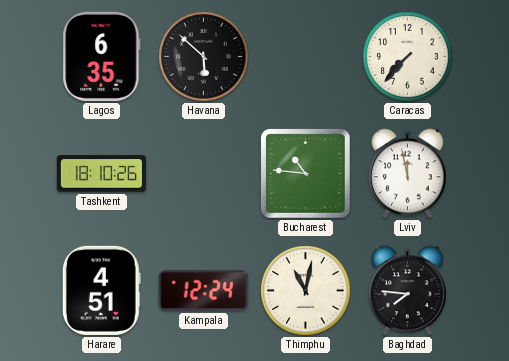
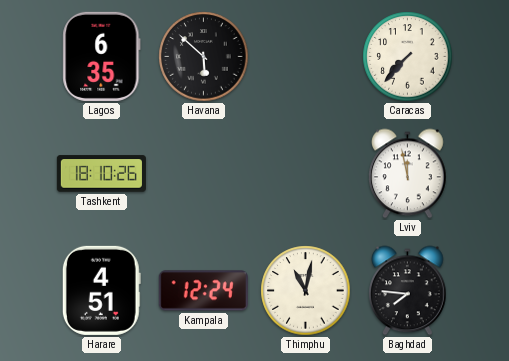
Bucharest: 10:46 -> none (306, 174)
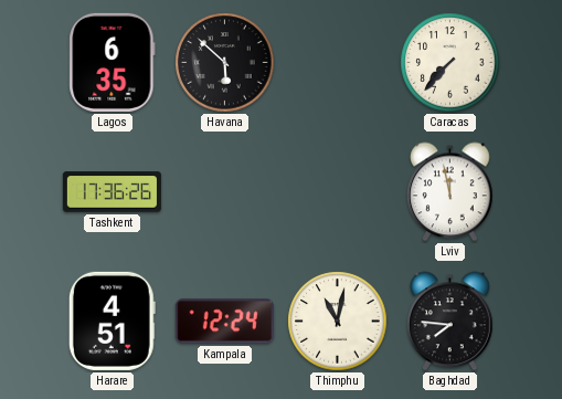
Tashkent: 18:10 -> 17:36 (112, 192)
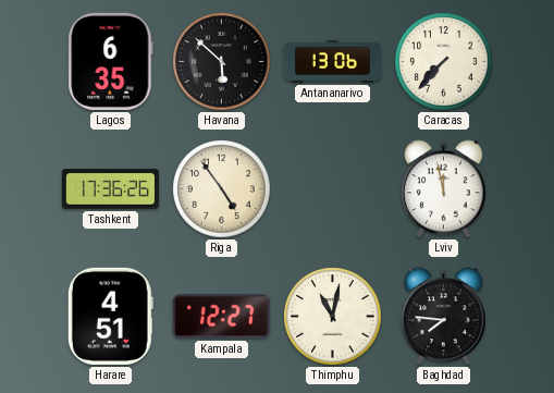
Antananarivo: none -> 13:06 (332, 61)
Riga: none -> 4:54 (222, 189)
Kampala: 12:24 -> 12:27 (221, 317)
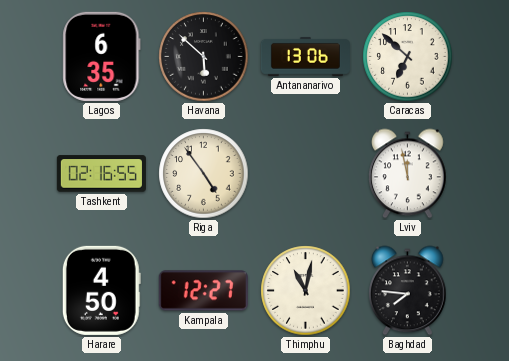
Caracas: 7:37 -> 6:52 (408, 57)
Tashkent: 17:36 -> 02:16 (101, 174)
Harare: 4:51 -> 4:50 (101, 290)
